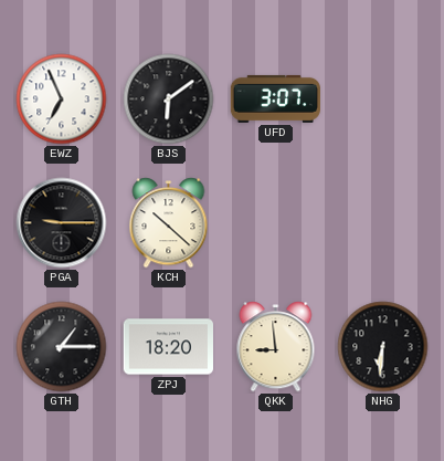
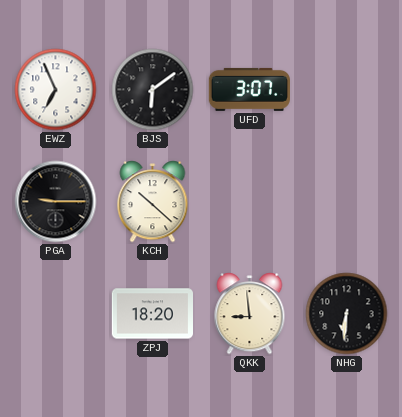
GTH: 1:15 -> none (62, 347)
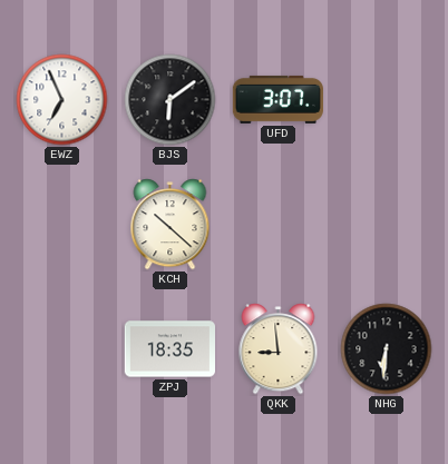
PGA: 9:15 -> none (56, 202)
ZPJ: 18:20 -> 18:35 (169, 349)
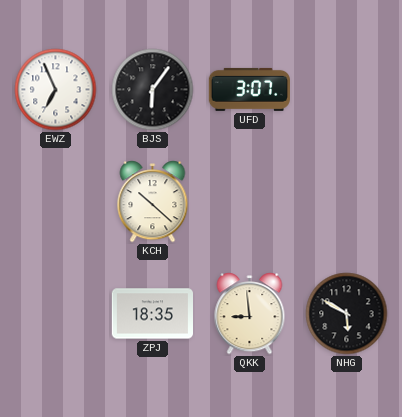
BJS: 6:09 -> 6:06 (153, 90)
NHG: 6:31 -> 5:50 (347, 314)
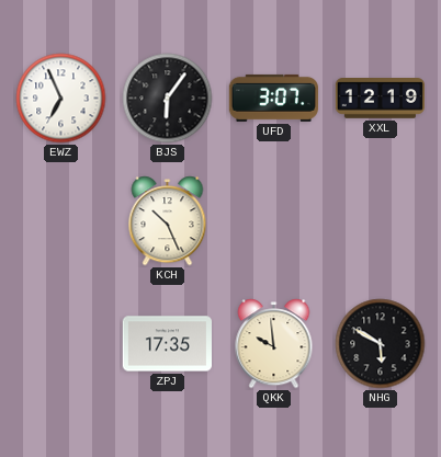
XXL: none -> 12:19 (380, 99)
KCH: 10:22 -> 10:26 (168, 221)
ZPJ: 18:35 -> 17:35 (167, 344)
QKK: 8:59 -> 9:59 (274, 344)
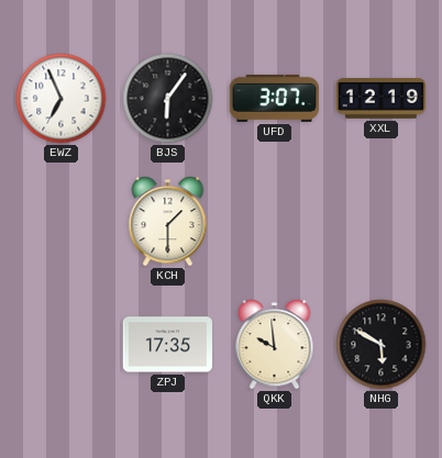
KCH: 10:26 -> 1:30 (168, 222)
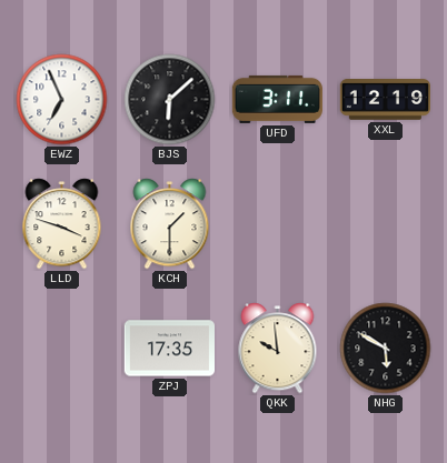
BJS: 6:06 -> 6:08 (170, 100)
UFD: 3:07 -> 3:11 (277, 99)
LLD: none -> 3:48 (62, 224)
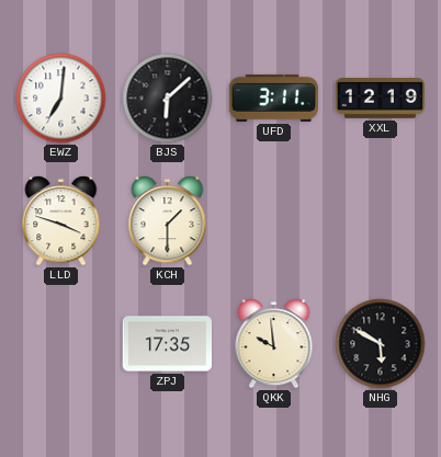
EWZ: 6:56 -> 7:01 (61, 99)
